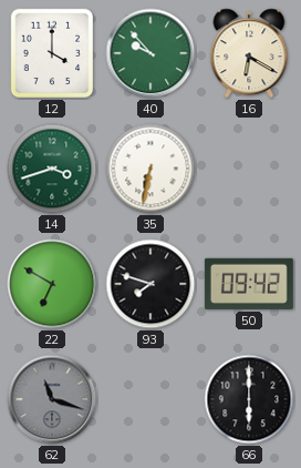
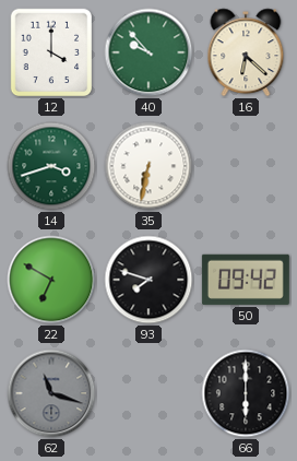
16: 6:20 -> 6:22 (246, 52)
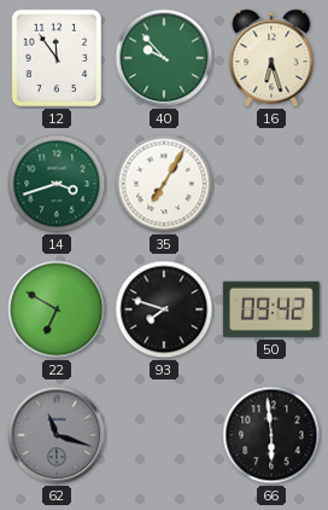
12: 4:00 -> 11:54 (57, 58)
16: 6:22 -> 6:27 (271, 58)
35: 6:32 -> 7:05 (164, 184)
66: 6:00 -> 5:59 (271, 435)
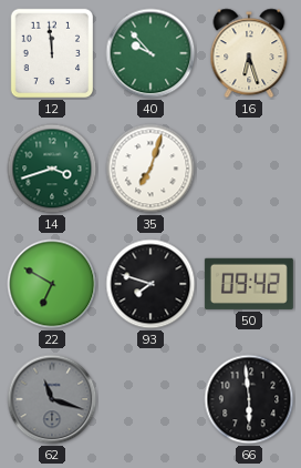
12: 11:54 -> 11:59 (52, 53)
35: 7:05 -> 7:03 (150, 169)
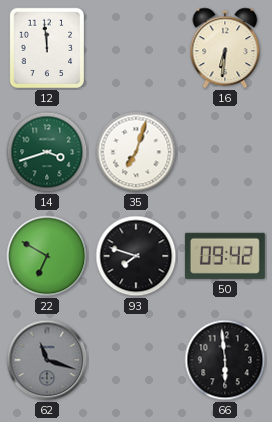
40: 9:53 -> none (150, 53)
16: 6:27 -> 6:31 (225, 48)
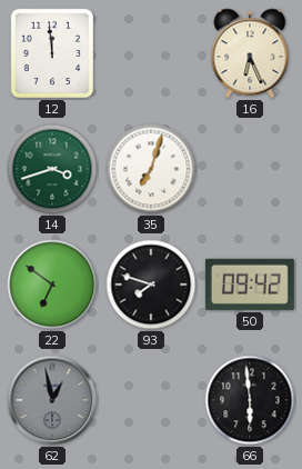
16: 6:31 -> 6:26 (250, 53)
22: 6:50 -> 6:51 (52, 285)
62: 11:18 -> 12:58 (52, 400)
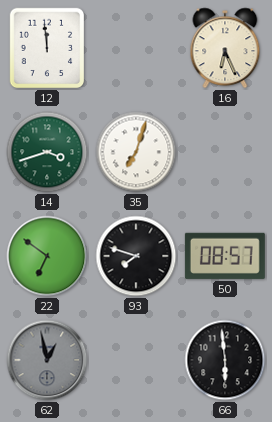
50: 09:42 -> 08:57 (225, 256)
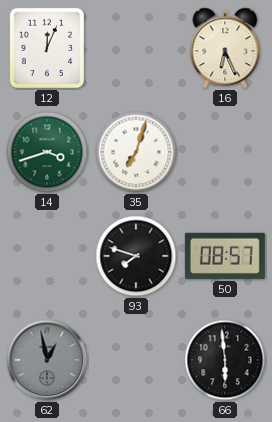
12: 11:59 -> 12:04 (47, 48)
22: 6:51 -> none (47, 256)
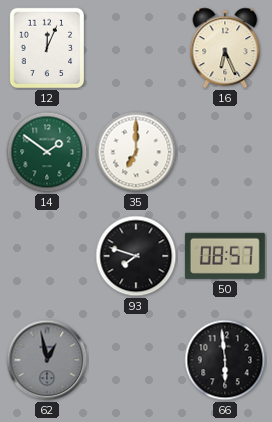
14: 3:42 -> 1:51 (47, 152)
35: 7:03 -> 7:00 (136, 152)
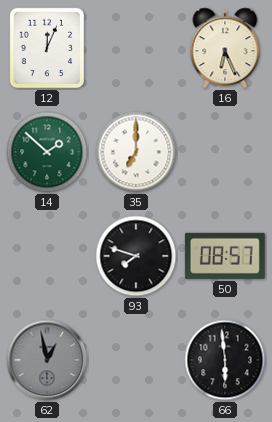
14: 1:51 -> 1:52 (47, 152)
